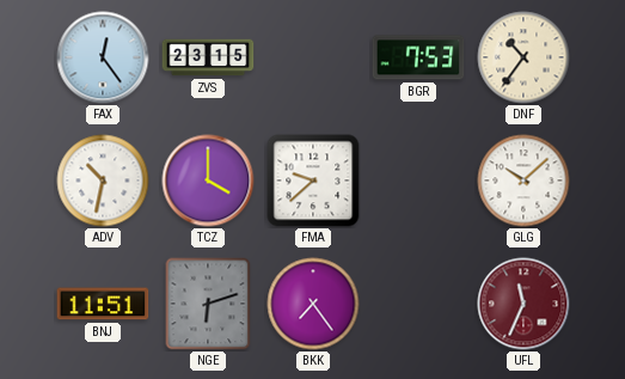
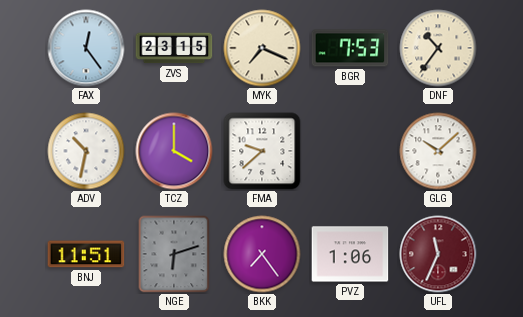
MYK: none -> 7:19 (262, 48)
PVZ: none -> 1:06 (350, 254)
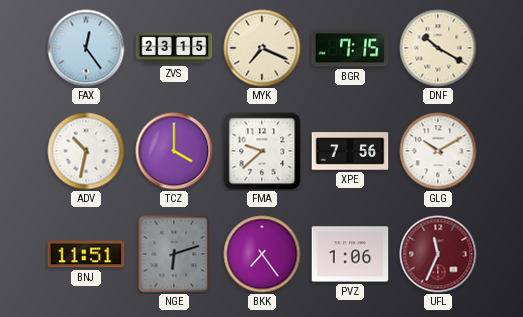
BGR: 7:53 -> 7:15 (350, 48)
DNF: 10:36 -> 10:20 (438, 48)
XPE: none -> 7:56 (350, 151)
GLG: 10:08 -> 10:10 (438, 151)
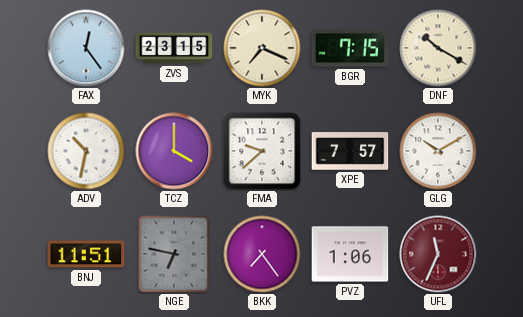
XPE: 7:56 -> 7:57 (350, 151)
NGE: 6:12 -> 6:47 (174, 254)
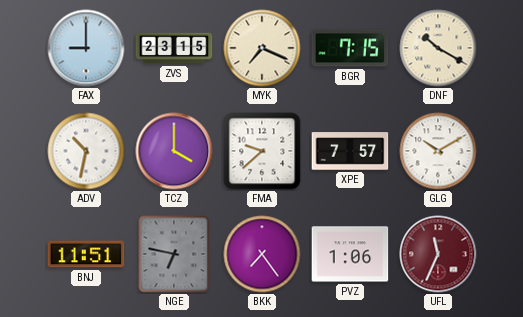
FAX: 12:24 -> 9:00 (86, 48)
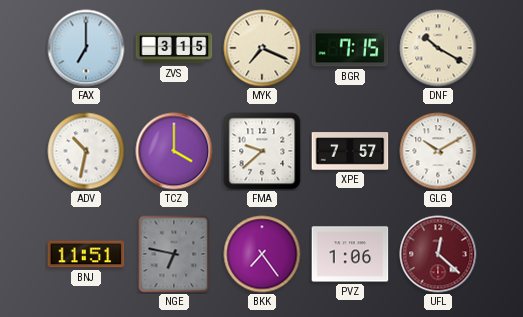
FAX: 9:00 -> 7:00 (86, 48)
ZVS: 23:15 -> 3:15 (174, 48)
UFL: 11:34 -> 12:22 (438, 254)
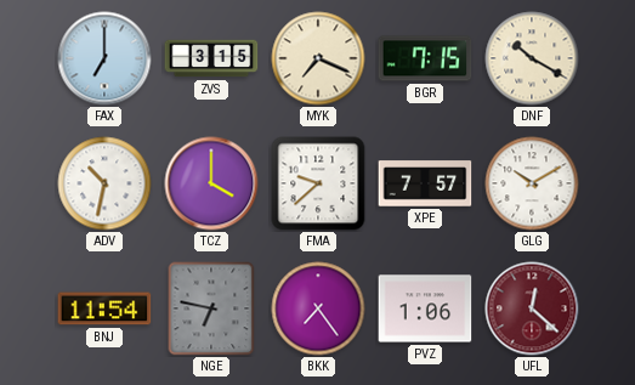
BNJ: 11:51 -> 11:54 (104, 308)
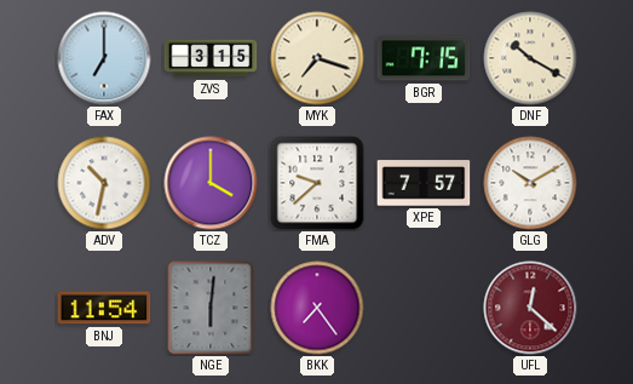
MYK: 7:19 -> 7:18 (317, 58)
NGE: 6:47 -> 6:01 (211, 308)
PVZ: 1:06 -> none (425, 308)
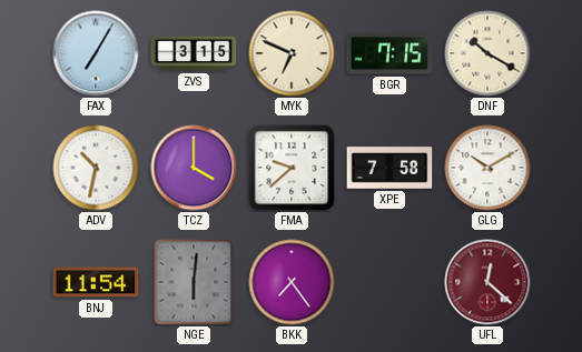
FAX: 7:00 -> 7:05 (96, 53)
MYK: 7:18 -> 6:49 (292, 53)
XPE: 7:57 -> 7:58 (389, 168)
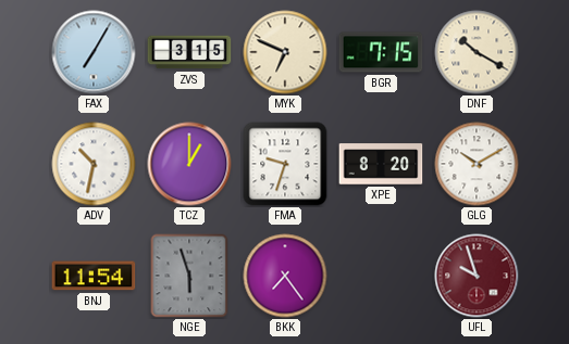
TCZ: 4:00 -> 1:00 (189, 164)
FMA: 9:38 -> 9:33 (285, 164)
XPE: 7:58 -> 8:20 (381, 164)
NGE: 6:01 -> 5:57 (189, 276)
UFL: 12:22 -> 9:57 (477, 276)
